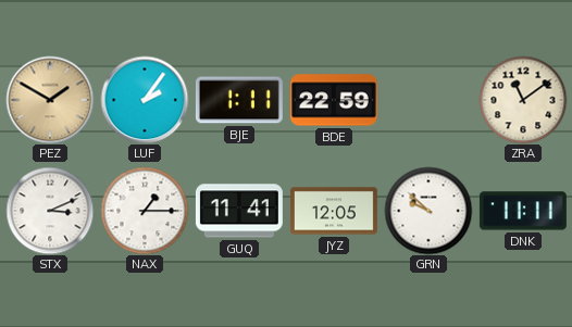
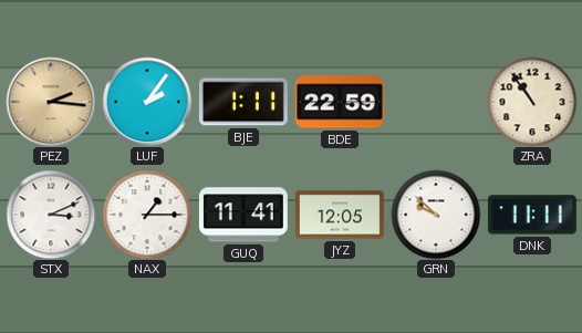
PEZ: 1:50 -> 2:16 (51, 102)
ZRA: 11:09 -> 10:54 (532, 102)
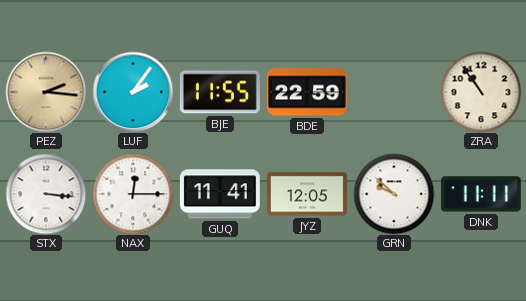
BJE: 1:11 -> 11:55 (220, 92)
STX: 3:11 -> 3:16 (46, 194)
NAX: 1:15 -> 12:15 (133, 194)
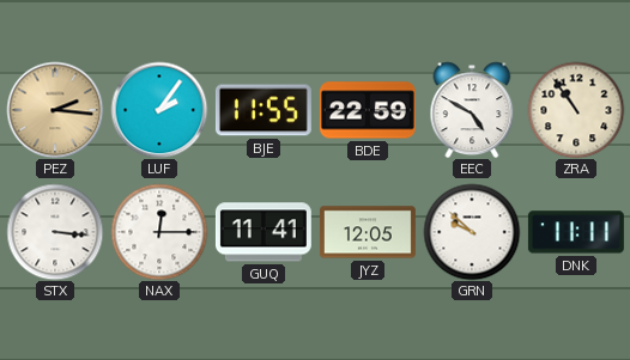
EEC: none -> 4:50 (472, 110)
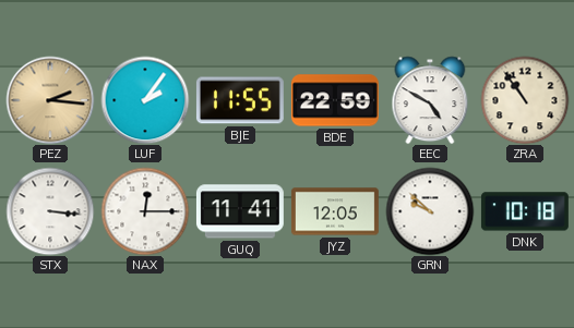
DNK: 11:11 -> 10:18 (525, 211)
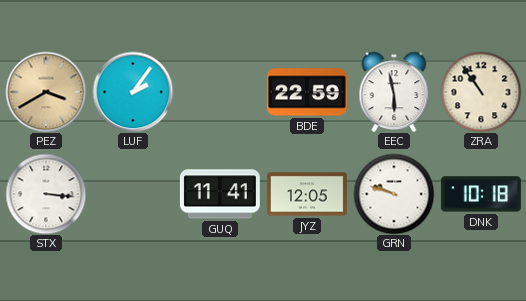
PEZ: 2:16 -> 3:40 (46, 92)
BJE: 11:55 -> none (240, 100)
EEC: 4:50 -> 5:58 (394, 92)
NAX: 12:15 -> none (145, 211)
GRN: 9:52 -> 9:48 (394, 194)
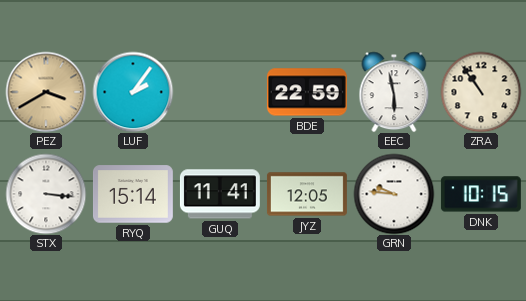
RYQ: none -> 15:14 (133, 194)
GRN: 9:48 -> 9:46 (394, 194)
DNK: 10:18 -> 10:15 (481, 194)
